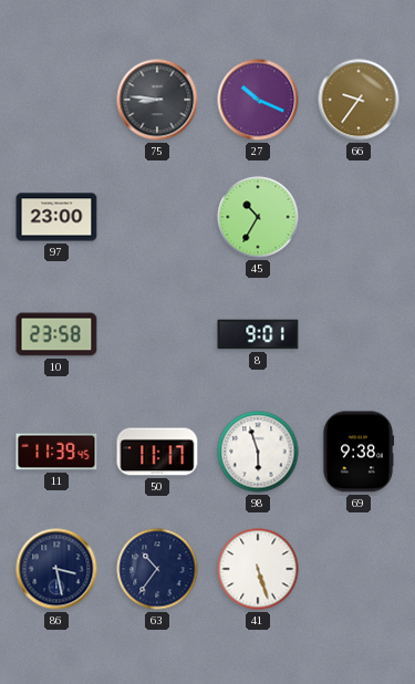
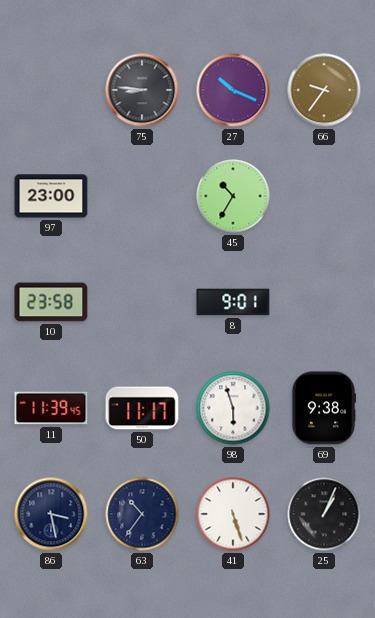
25: none -> 1:04 (324, 514)
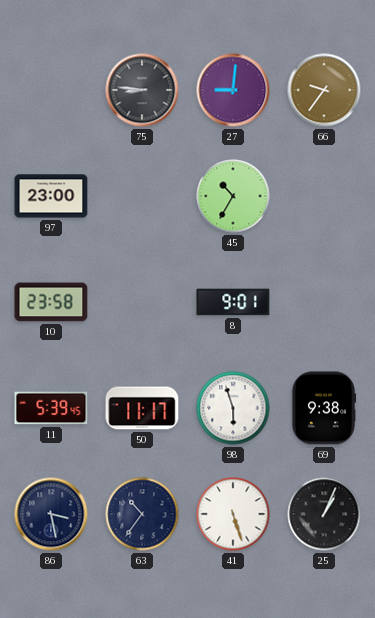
27: 10:19 -> 9:01 (233, 90)
11: 11:39 -> 5:39 (51, 408)
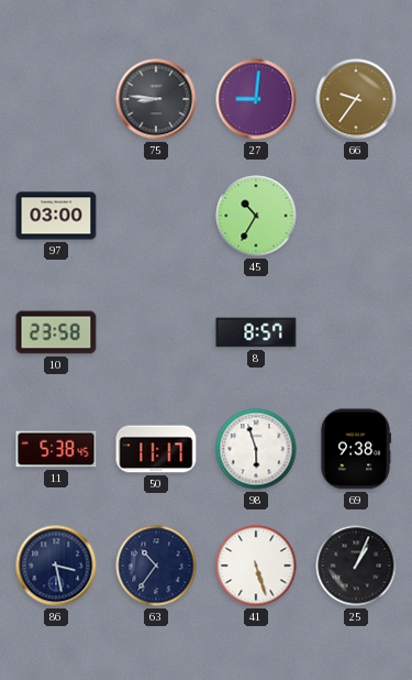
97: 23:00 -> 03:00 (56, 216)
8: 9:01 -> 8:57 (256, 332)
11: 5:39 -> 5:38 (56, 449)
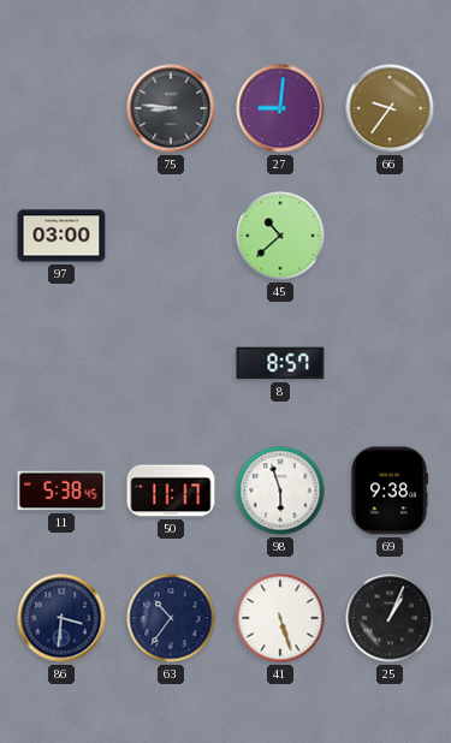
45: 10:35 -> 10:38 (280, 236)
10: 23:58 -> none (56, 332)
86: 3:28 -> 3:31 (61, 618)
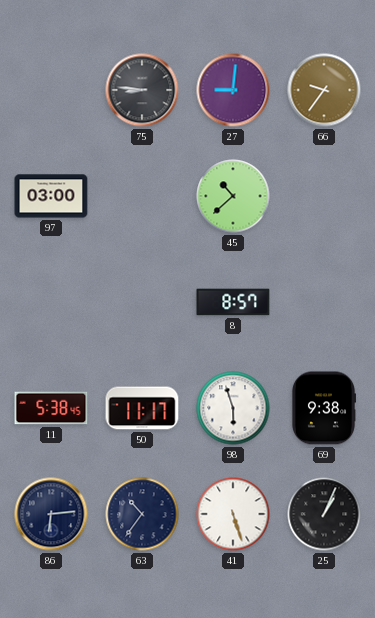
86: 3:31 -> 6:14 (51, 514)
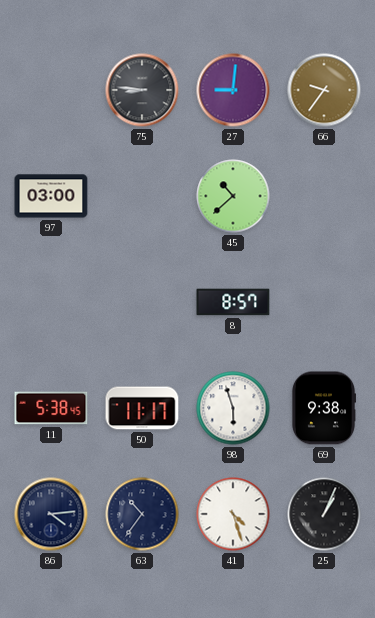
86: 6:14 -> 4:14 (51, 514)
41: 5:27 -> 4:27 (233, 514)
